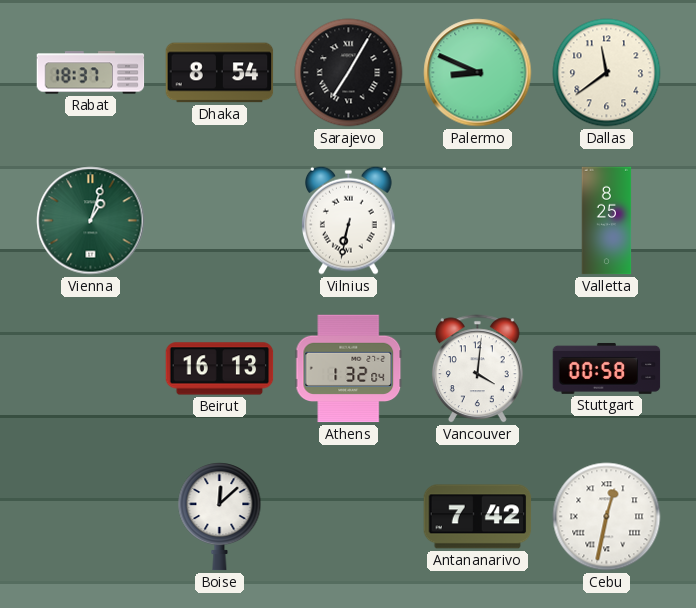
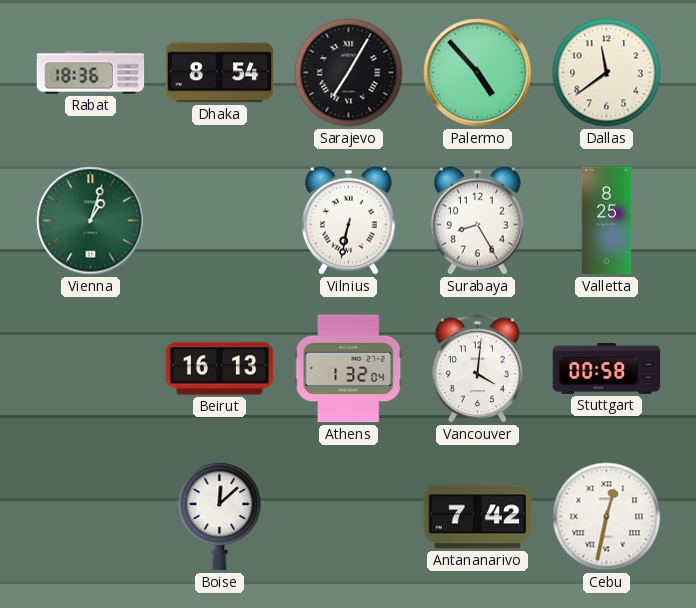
Rabat: 18:37 -> 18:36 (91, 73)
Palermo: 8:49 -> 4:53 (478, 73)
Surabaya: none -> 8:25 (478, 220)
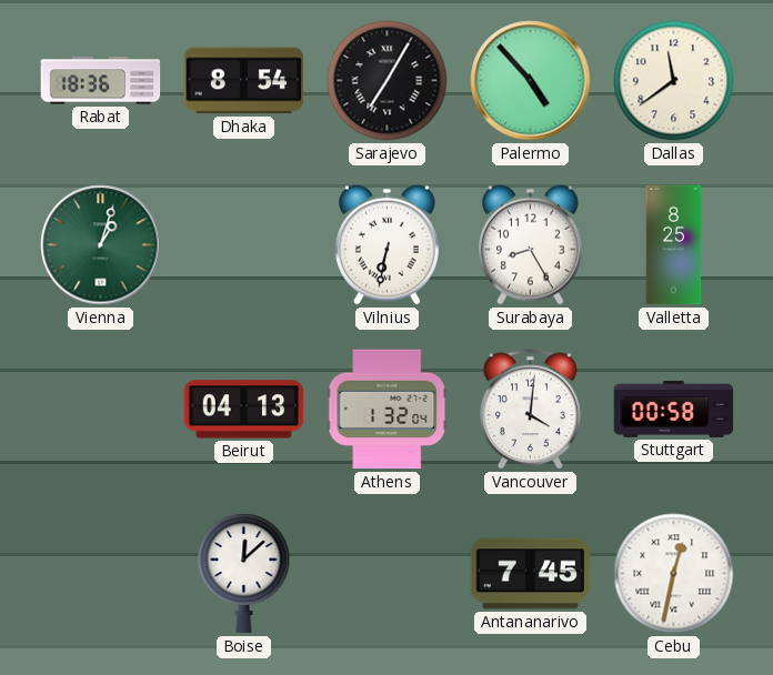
Beirut: 16:13 -> 04:13 (244, 410)
Antananarivo: 7:42 -> 7:45 (531, 574)
